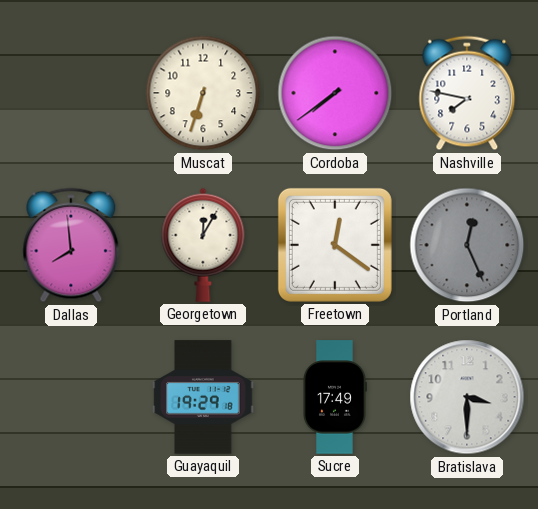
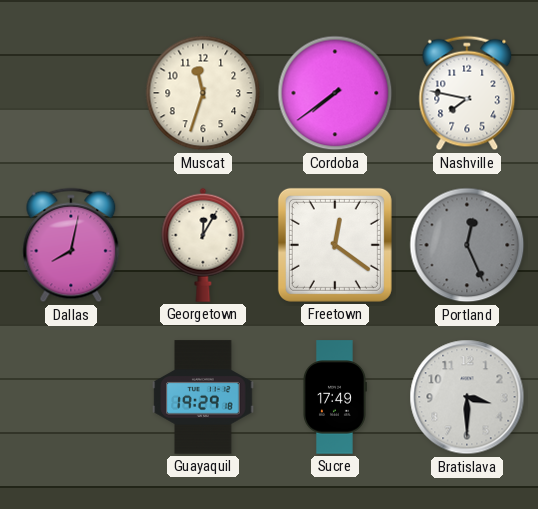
Muscat: 6:33 -> 11:33 (203, 93)
Dallas: 7:59 -> 8:02 (71, 245)
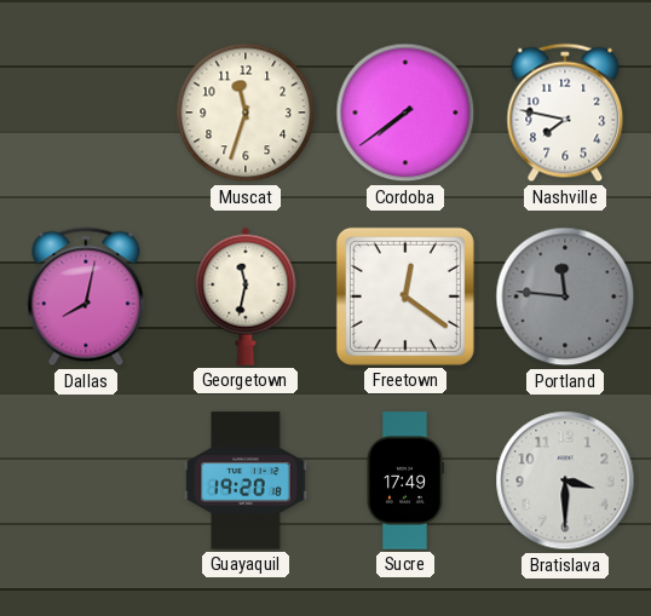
Georgetown: 12:05 -> 11:32 (246, 297)
Portland: 12:26 -> 11:46 (565, 297)
Guayaquil: 19:29 -> 19:20 (246, 480)
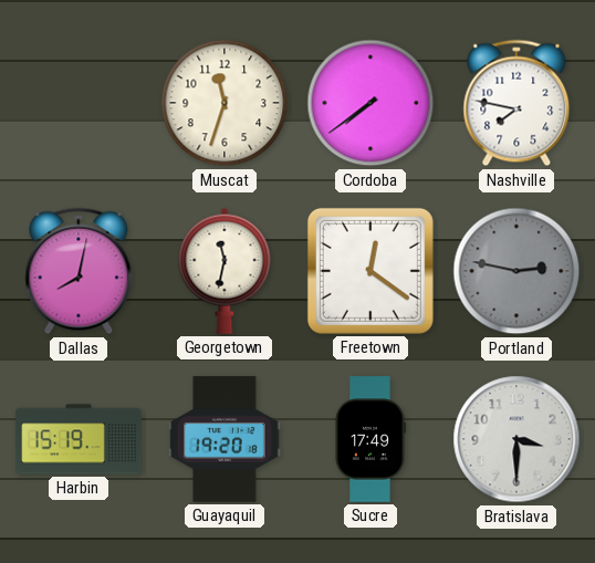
Portland: 11:46 -> 2:47 (516, 271)
Harbin: none -> 15:19 (79, 439)
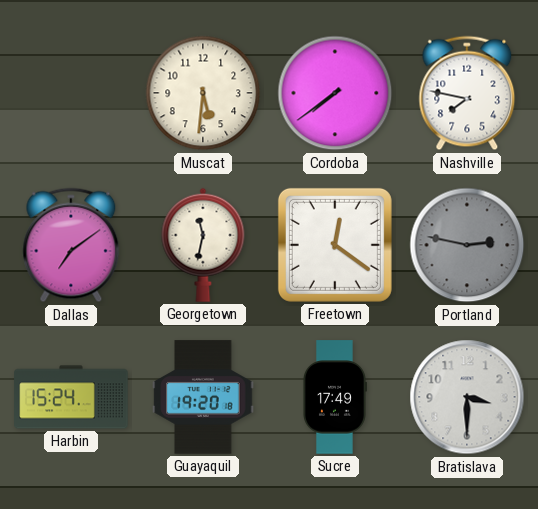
Muscat: 11:33 -> 5:31 (203, 93)
Dallas: 8:02 -> 7:09 (71, 245)
Harbin: 15:19 -> 15:24 (71, 397)
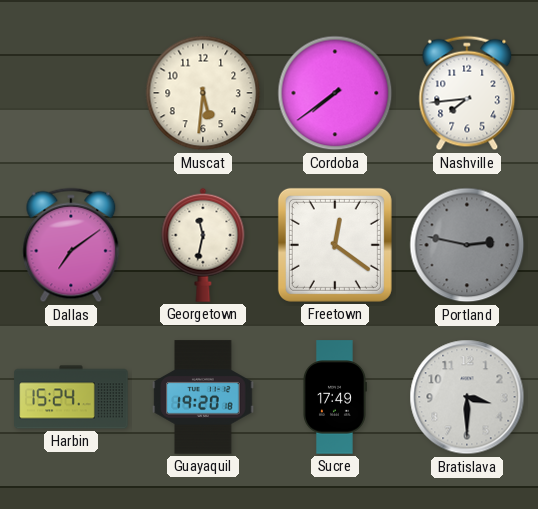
Nashville: 7:47 -> 7:44 (467, 93)
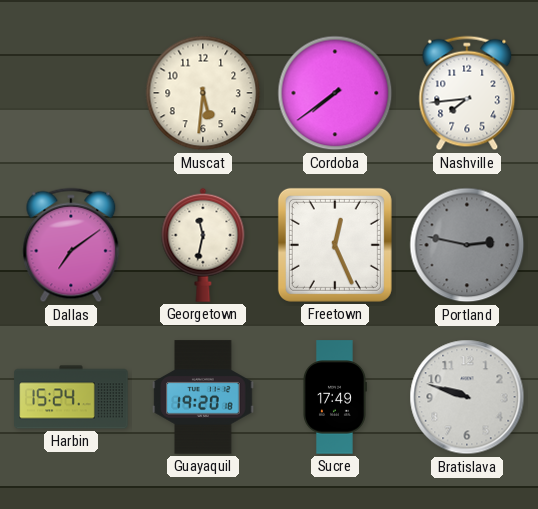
Freetown: 12:21 -> 12:26 (335, 245)
Bratislava: 3:30 -> 9:48 (467, 397)
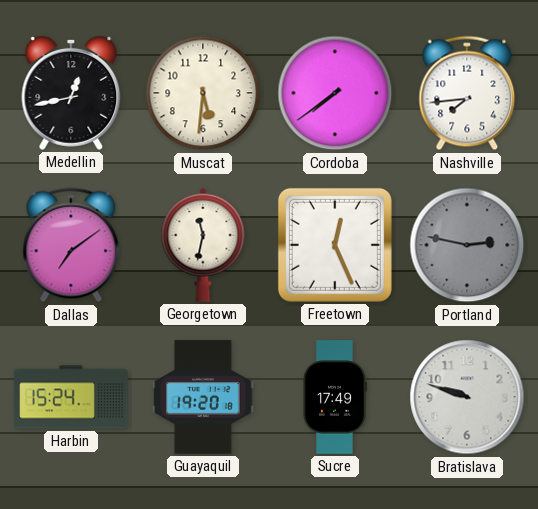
Medellin: none -> 12:43 (71, 93)
